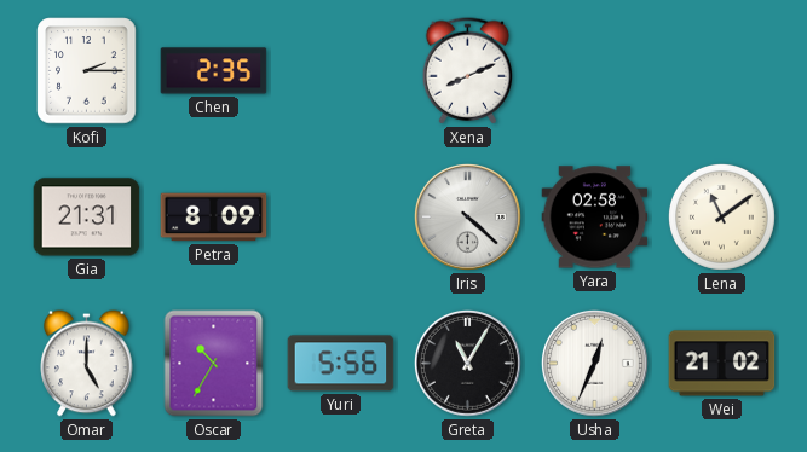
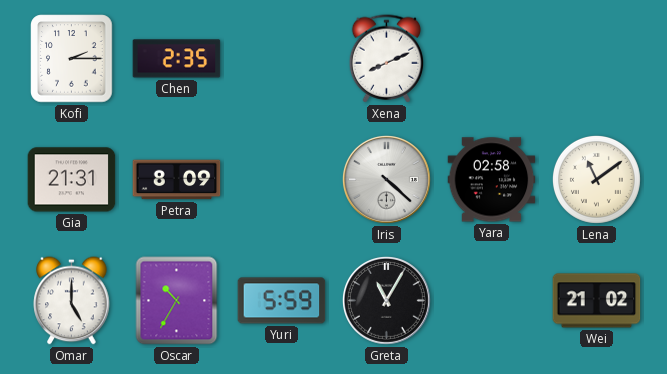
Yuri: 5:56 -> 5:59 (282, 301)
Usha: 12:34 -> none (594, 363)
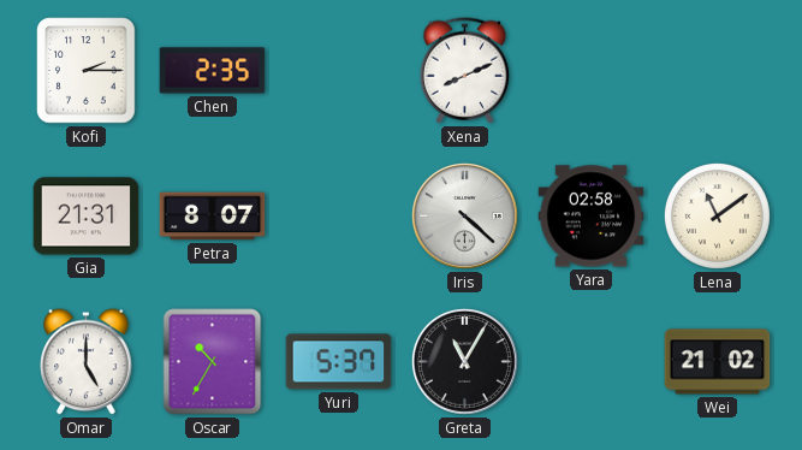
Petra: 8:09 -> 8:07 (213, 217)
Yuri: 5:59 -> 5:37 (339, 362)
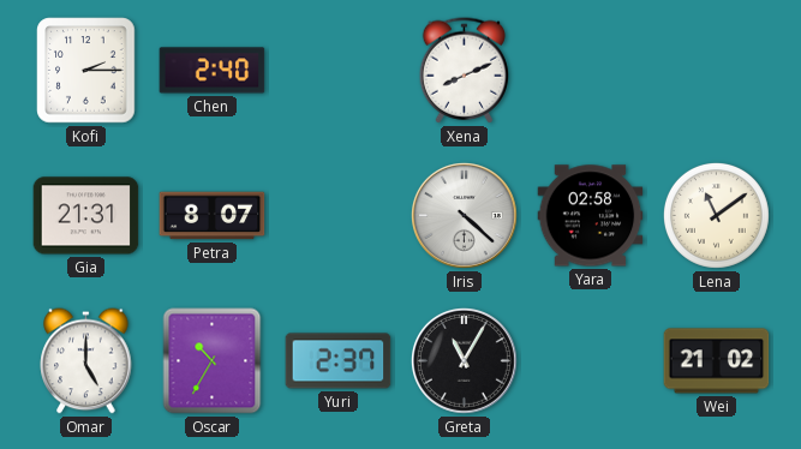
Chen: 2:35 -> 2:40 (213, 71)
Yuri: 5:37 -> 2:37 (339, 361)
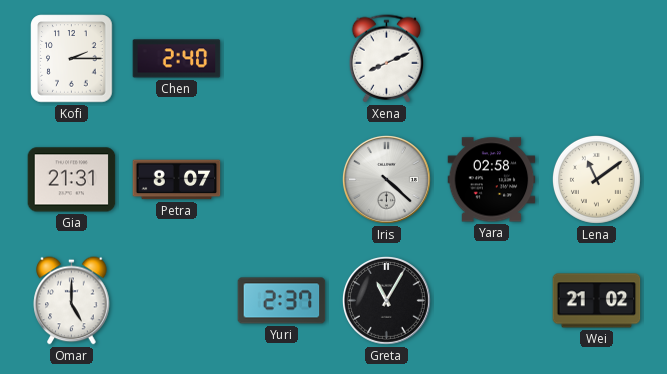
Oscar: 10:35 -> none (213, 361)
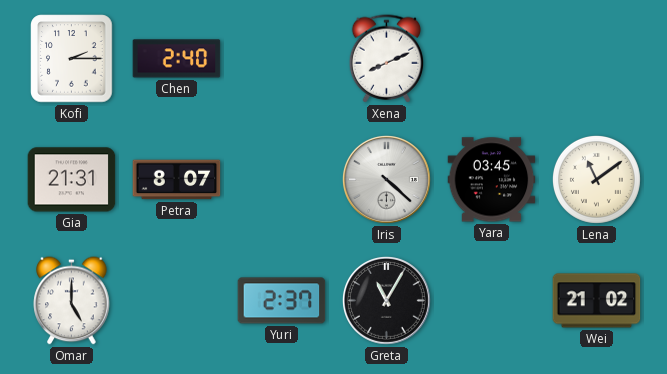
Yara: 02:58 -> 03:45 (492, 180)
